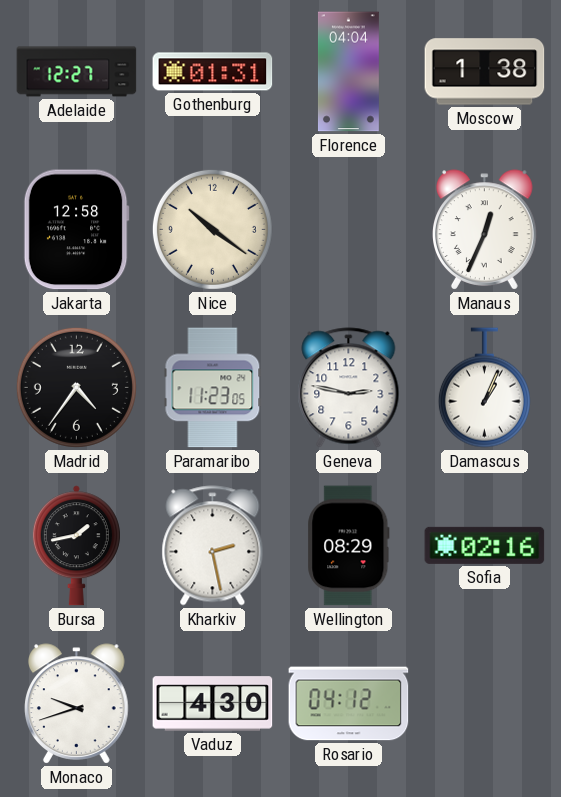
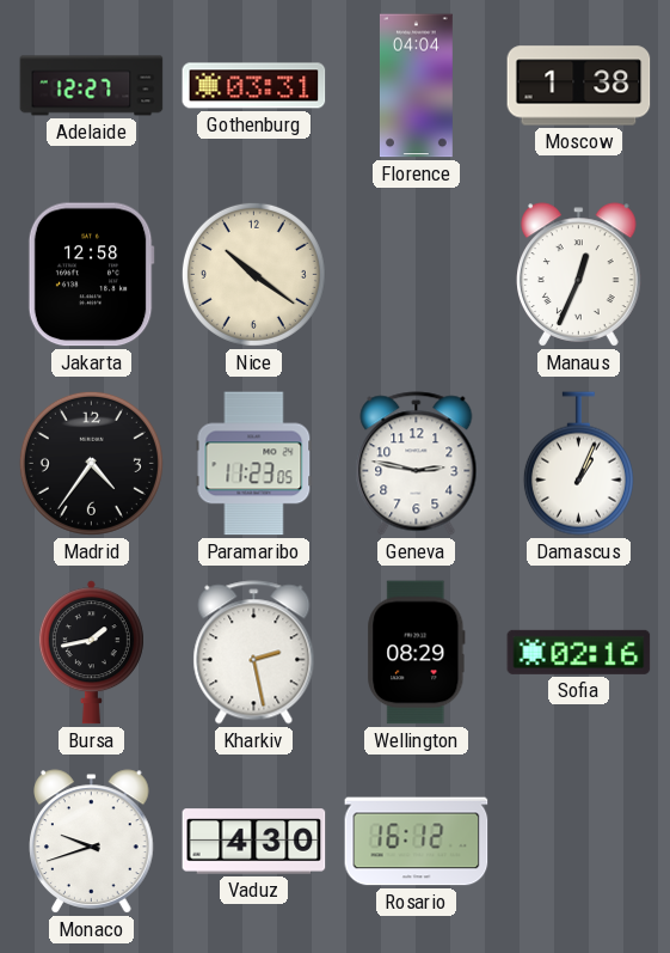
Gothenburg: 01:31 -> 03:31 (254, 86)
Rosario: 04:12 -> 16:12 (417, 842)
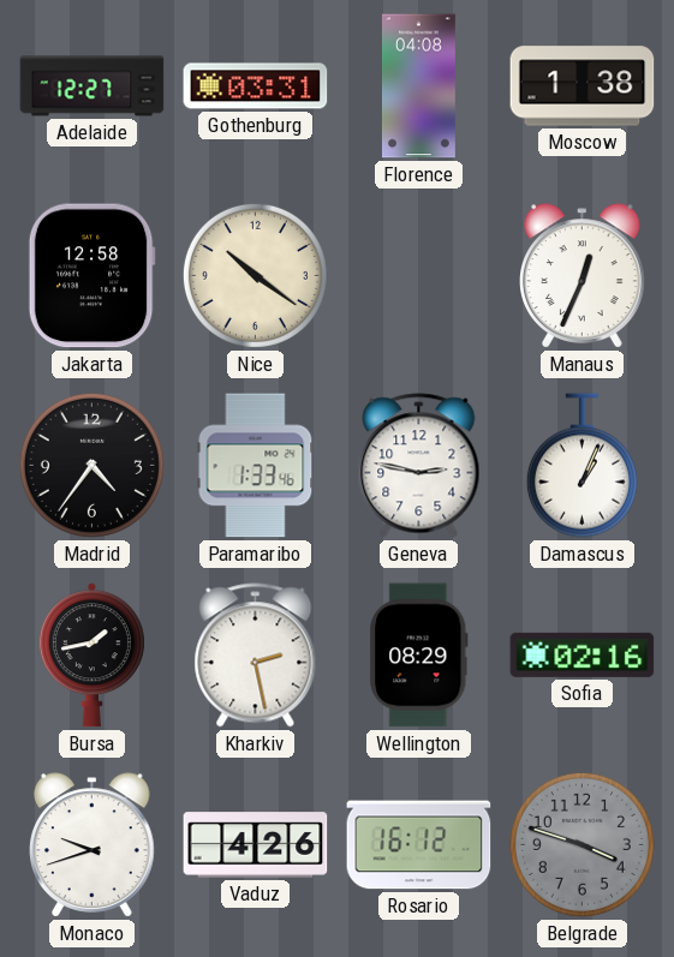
Florence: 04:04 -> 04:08 (418, 86)
Paramaribo: 11:23 -> 1:33 (256, 466)
Vaduz: 4:30 -> 4:26 (256, 845)
Belgrade: none -> 3:48 (581, 844)
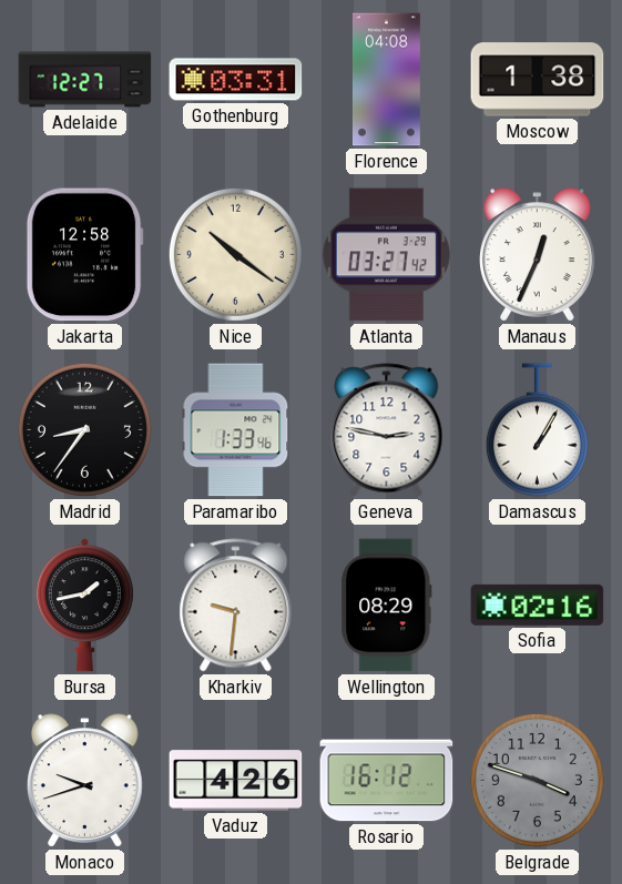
Atlanta: none -> 03:27 (386, 255)
Madrid: 4:36 -> 8:36 (84, 429)
Damascus: 1:04 -> 1:05 (537, 430)
Kharkiv: 2:28 -> 9:31 (236, 606)
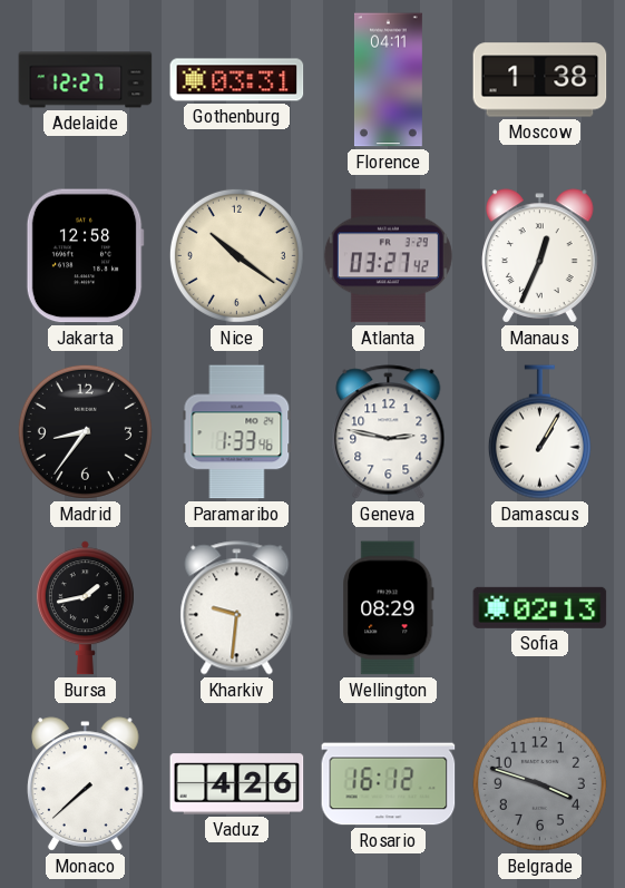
Florence: 04:08 -> 04:11 (388, 80)
Sofia: 02:16 -> 02:13 (540, 607)
Monaco: 9:42 -> 7:38 (86, 784)
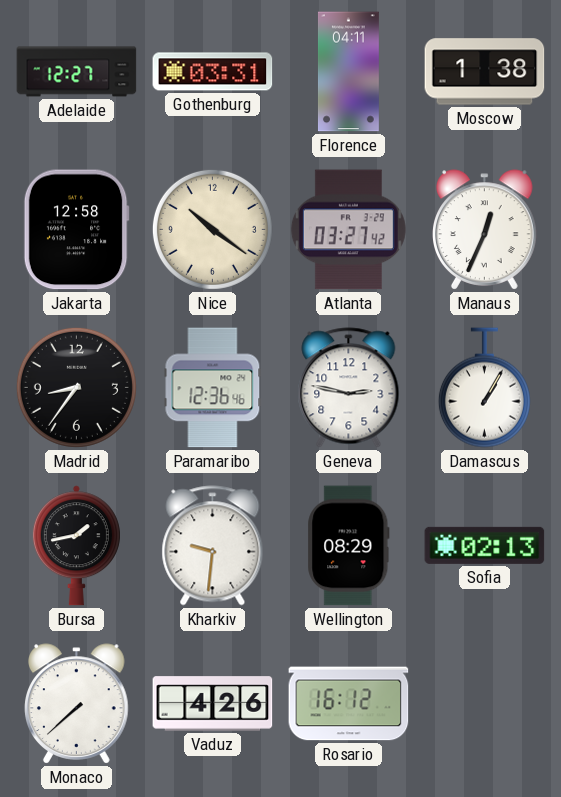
Paramaribo: 1:33 -> 12:36 (213, 388)
Belgrade: 3:48 -> none (539, 783)
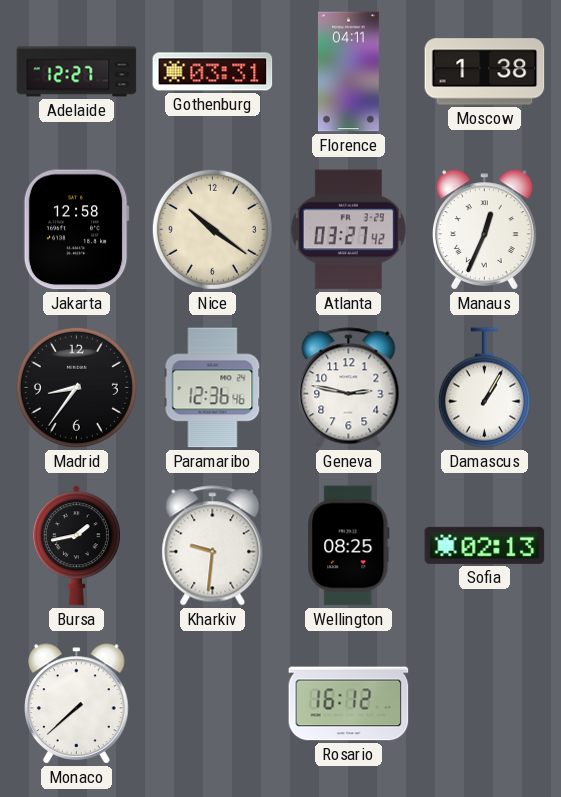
Wellington: 08:29 -> 08:25 (349, 546)
Vaduz: 4:26 -> none (213, 704)
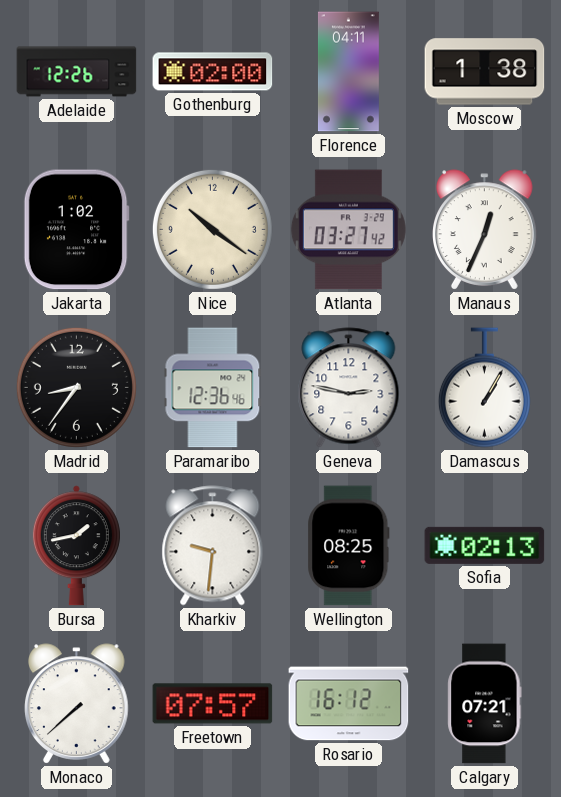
Adelaide: 12:27 -> 12:26 (77, 72)
Gothenburg: 03:31 -> 02:00 (213, 72)
Jakarta: 12:58 -> 1:02 (76, 230)
Freetown: none -> 07:57 (213, 704)
Calgary: none -> 07:21 (485, 704)
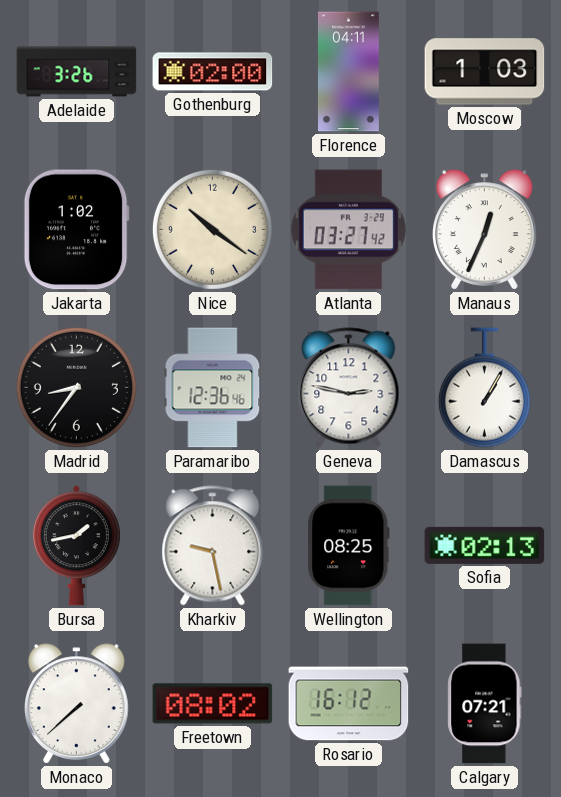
Adelaide: 12:26 -> 3:26 (77, 72)
Moscow: 1:38 -> 1:03 (485, 72)
Kharkiv: 9:31 -> 9:28 (213, 546)
Freetown: 07:57 -> 08:02 (213, 704)
